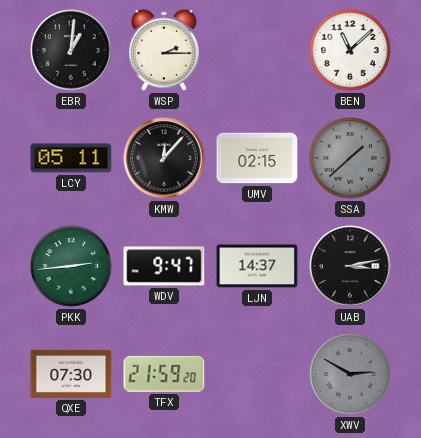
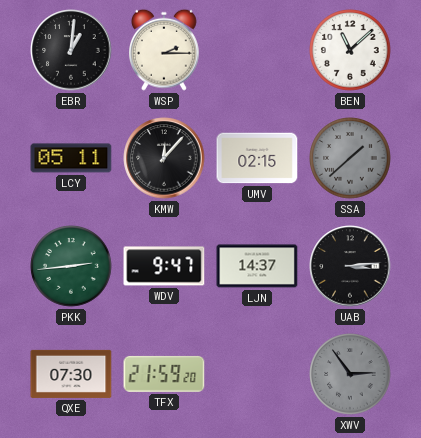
UAB: 3:13 -> 3:14 (350, 266)
XWV: 2:50 -> 2:54 (350, 374)
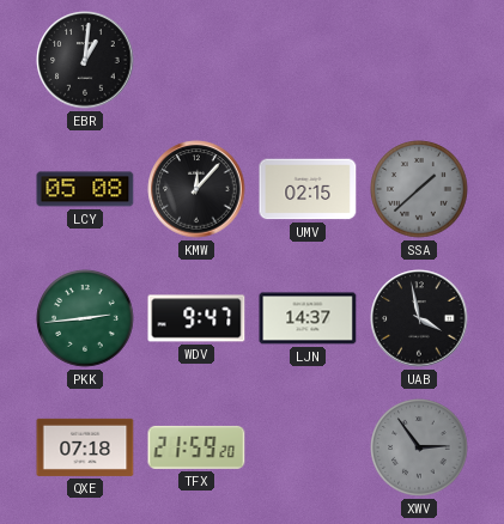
WSP: 2:15 -> none (165, 50)
BEN: 11:08 -> none (350, 50)
LCY: 05:11 -> 05:08 (85, 189)
UAB: 3:14 -> 3:58 (419, 318)
QXE: 07:30 -> 07:18 (85, 447)
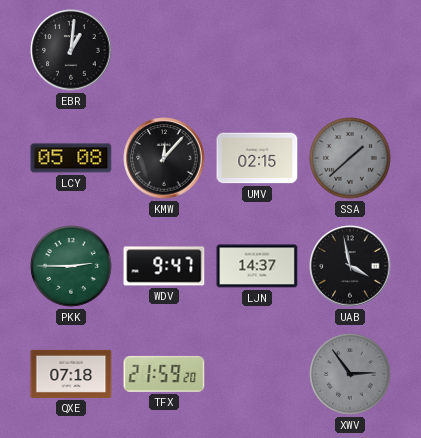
PKK: 2:44 -> 2:45 (71, 266)
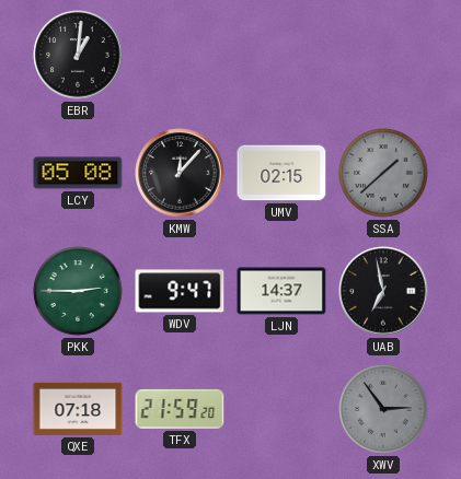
UAB: 3:58 -> 6:58 (383, 291)
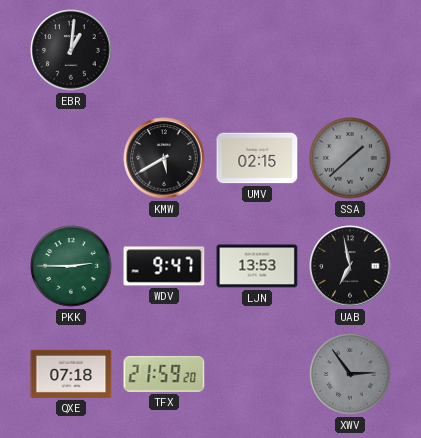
LCY: 05:08 -> none (78, 173)
KMW: 12:07 -> 5:40 (164, 158)
LJN: 14:37 -> 13:53 (257, 266)
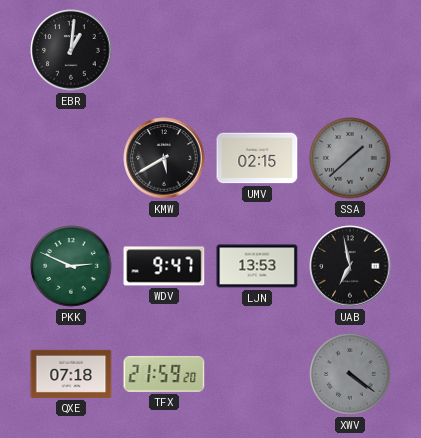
PKK: 2:45 -> 2:49 (71, 266)
XWV: 2:54 -> 4:21 (350, 374)
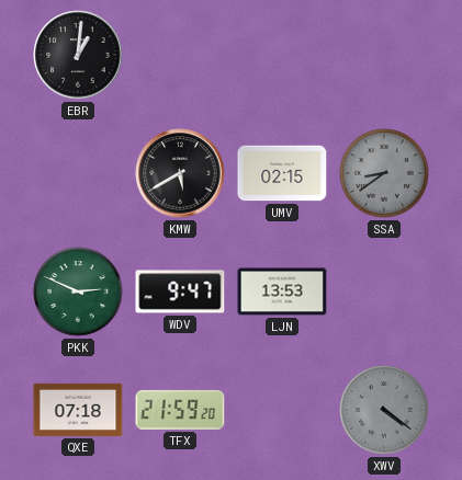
SSA: 1:38 -> 8:39 (384, 173)
UAB: 6:58 -> none (350, 266)
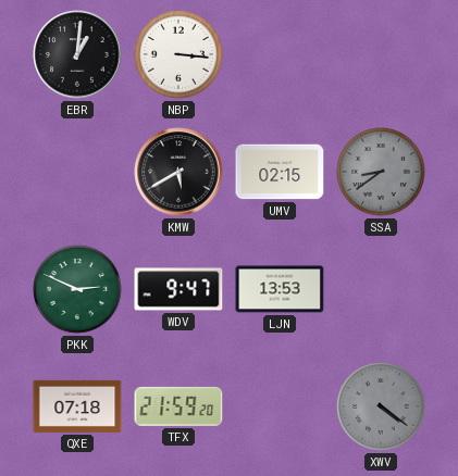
NBP: none -> 3:16 (178, 54)
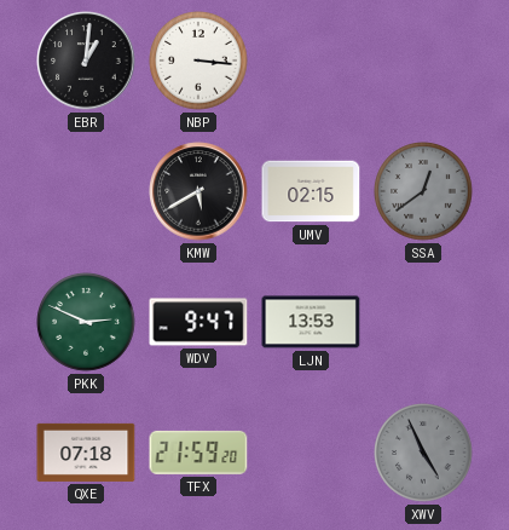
SSA: 8:39 -> 12:39 (423, 191)
XWV: 4:21 -> 4:56 (423, 453)
